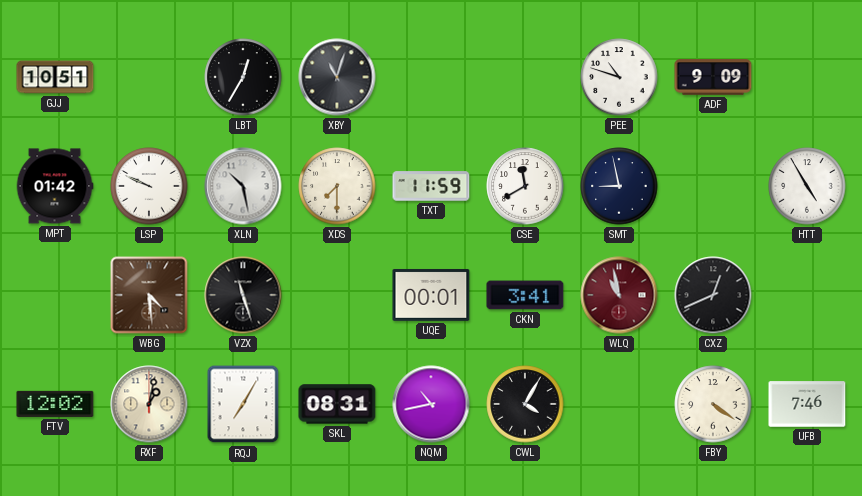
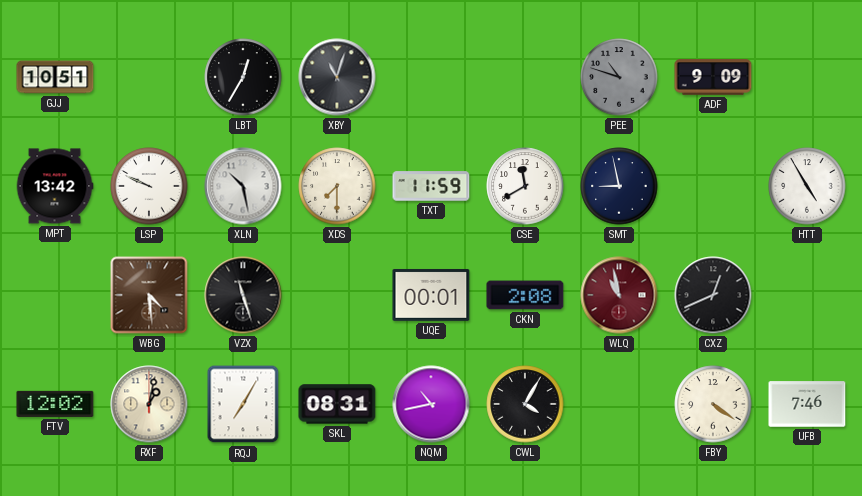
PEE dial: white -> grey (619, 77)
MPT: 01:42 -> 13:42 (55, 186)
CKN: 3:41 -> 2:08 (525, 295)
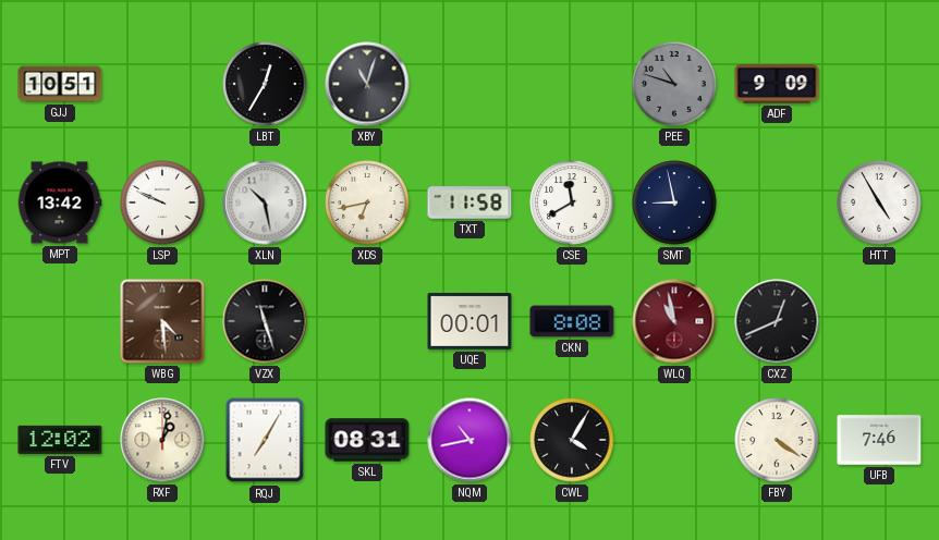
XDS: 7:30 -> 6:43 (367, 202)
TXT: 11:59 -> 11:58 (469, 202)
CKN: 2:08 -> 8:08 (572, 321)
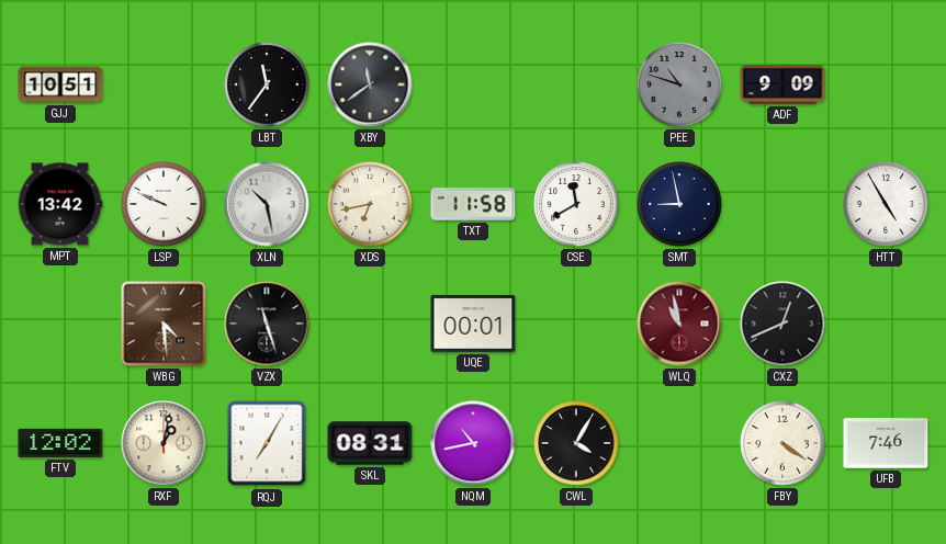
LBT: 12:35 -> 11:36 (267, 84)
XBY: 11:03 -> 11:39 (370, 84)
CKN: 8:08 -> none (572, 321)
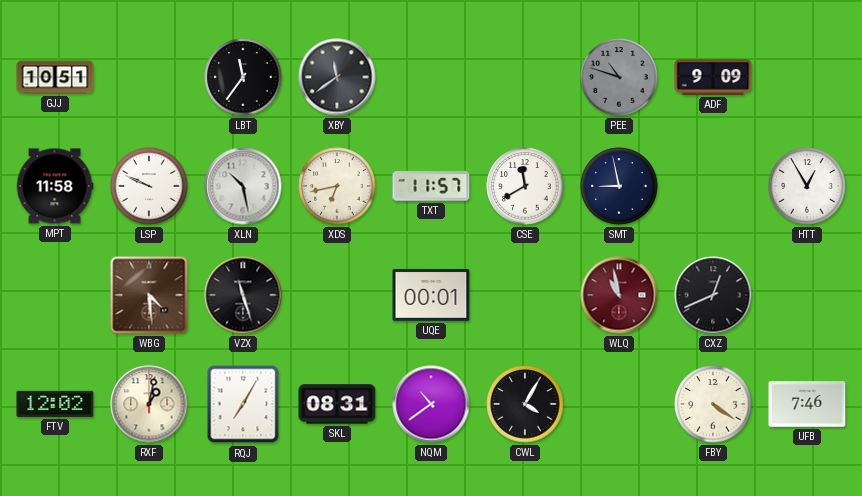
MPT: 13:42 -> 11:58 (55, 186)
TXT: 11:58 -> 11:57 (431, 186)
HTT: 4:55 -> 12:55 (807, 186)
NQM: 10:43 -> 10:39 (431, 404)
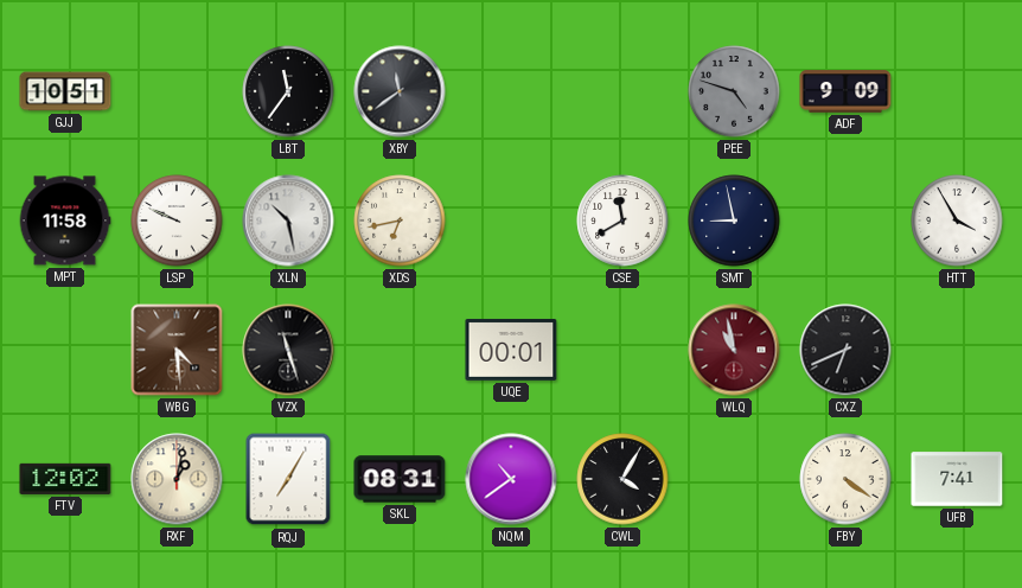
PEE: 10:48 -> 4:48 (734, 91)
TXT: 11:57 -> none (431, 186)
HTT: 12:55 -> 3:55 (957, 220)
CXZ: 12:41 -> 6:41 (845, 350)
UFB: 7:46 -> 7:41 (957, 479)
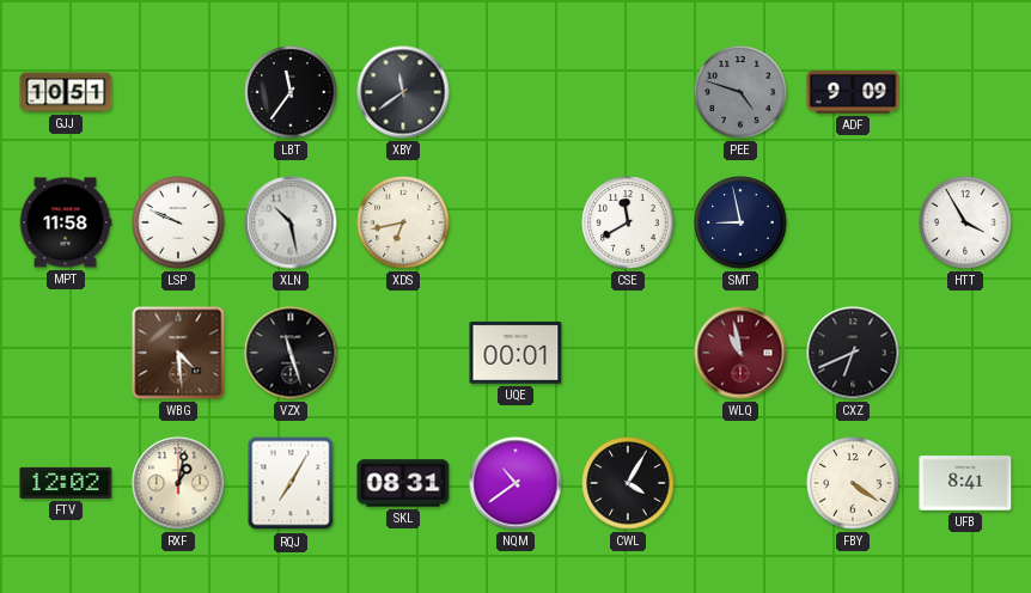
UFB: 7:41 -> 8:41 (965, 483)
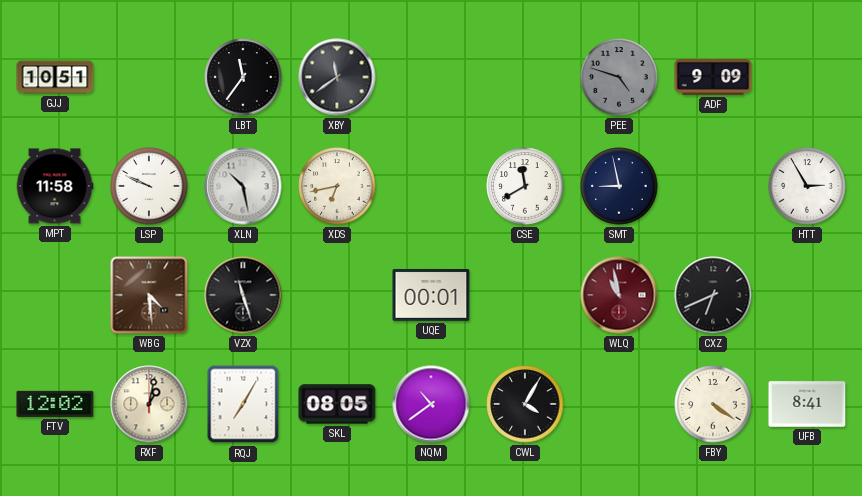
HTT: 3:55 -> 2:55 (807, 186)
SKL: 08:31 -> 08:05 (337, 404)
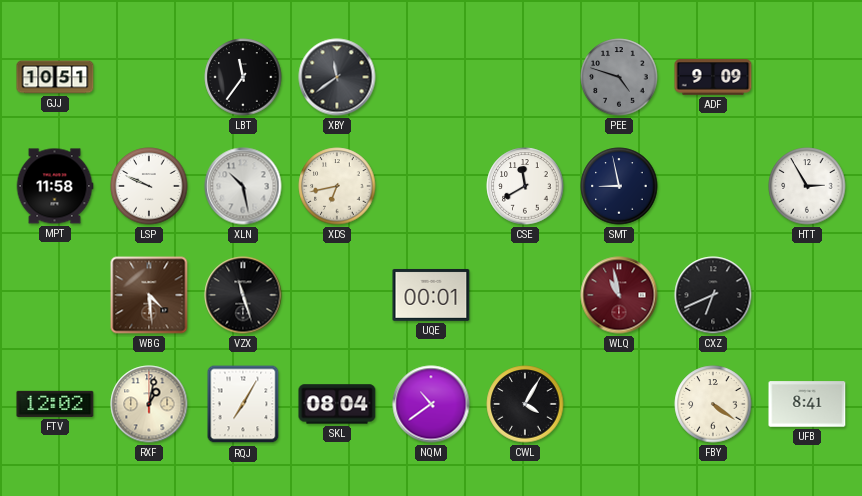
SKL: 08:05 -> 08:04 (337, 404)
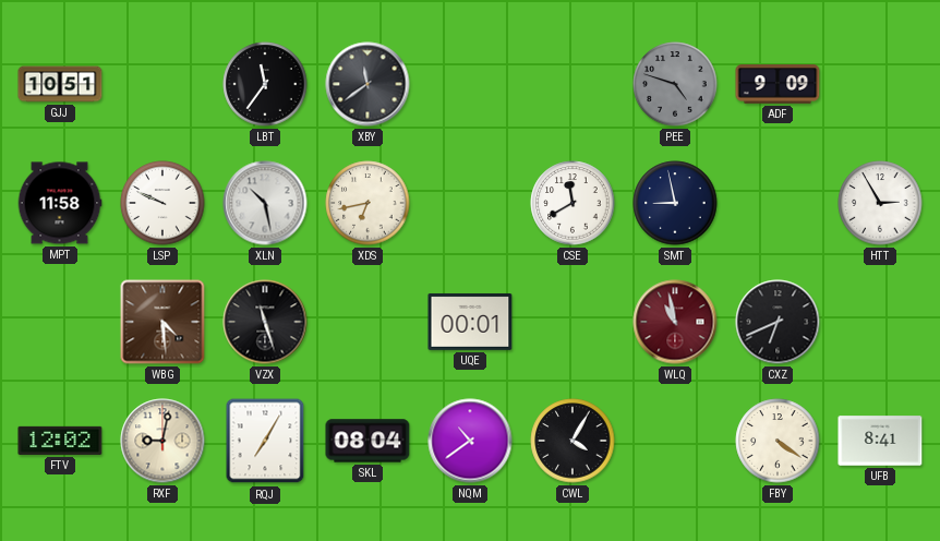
RXF: 1:02 -> 9:02 (162, 441)
